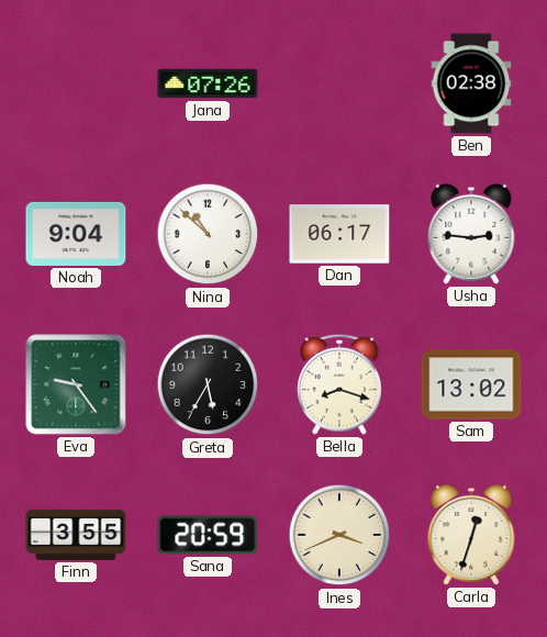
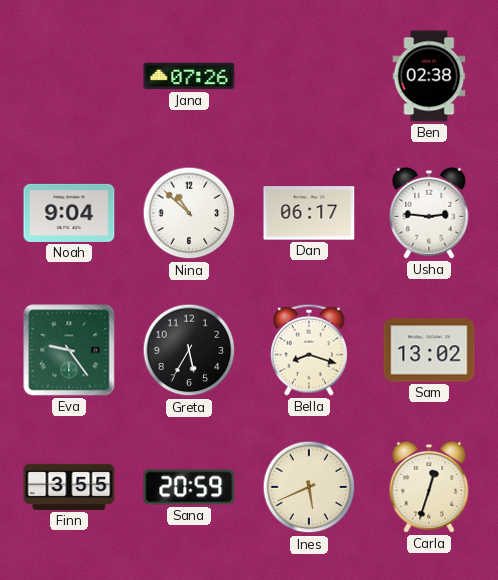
Ines: 3:41 -> 5:41 (309, 487)
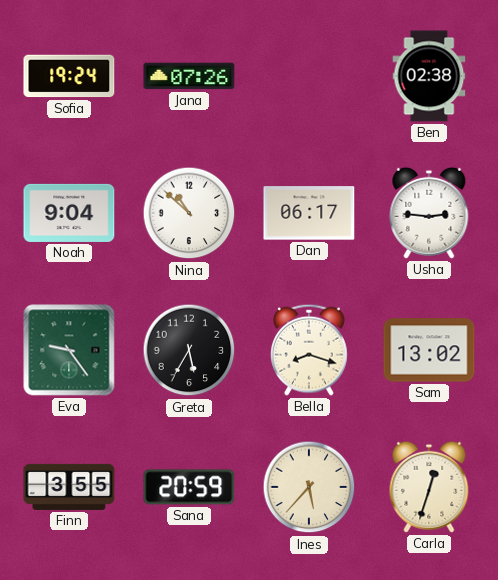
Sofia: none -> 19:24 (69, 76)
Ines: 5:41 -> 5:37 (309, 487)
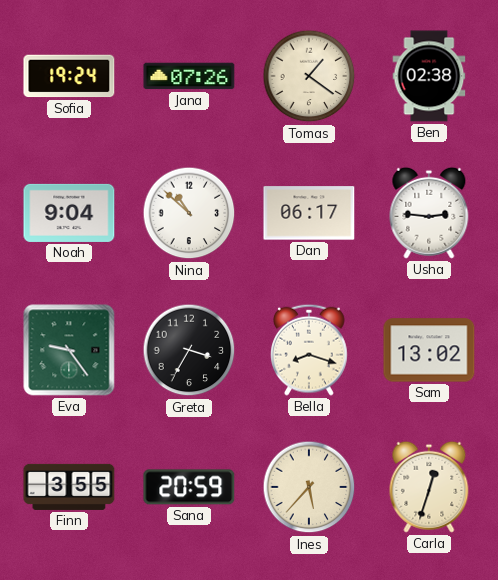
Tomas: none -> 1:21 (309, 76)
Greta: 5:35 -> 3:35 (189, 350)
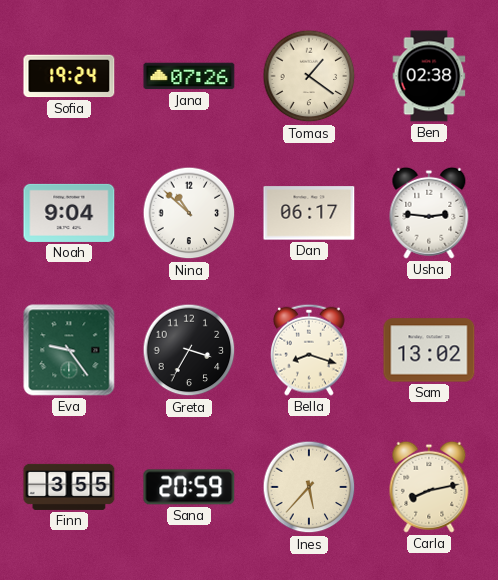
Carla: 12:33 -> 8:13 (429, 487)
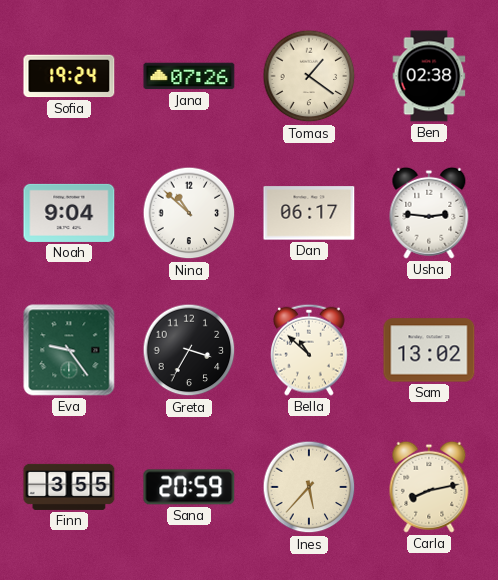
Bella: 8:18 -> 10:52 (310, 350)
